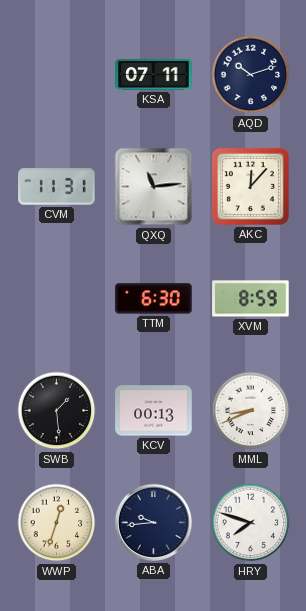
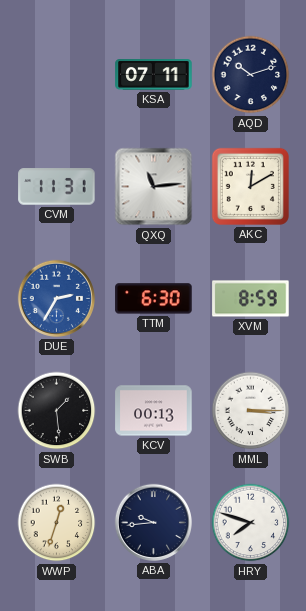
AKC: 12:07 -> 12:10 (250, 186)
DUE: none -> 2:35 (56, 298)
MML: 8:41 -> 3:15 (251, 411)
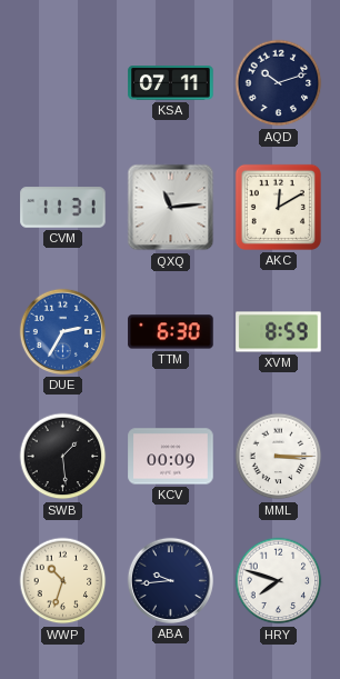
KCV: 00:13 -> 00:09 (171, 457)
WWP: 12:33 -> 10:33 (63, 581)
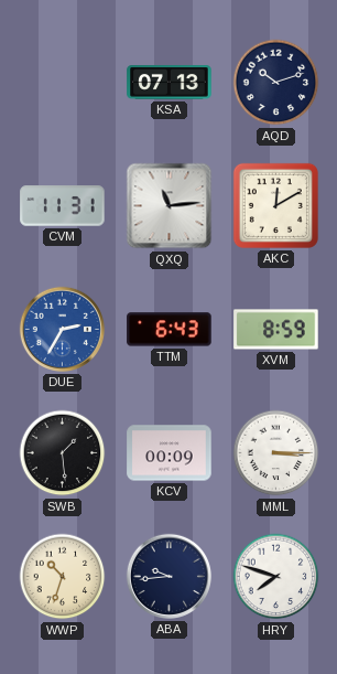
KSA: 07:11 -> 07:13 (170, 83)
TTM: 6:30 -> 6:43 (170, 330)
